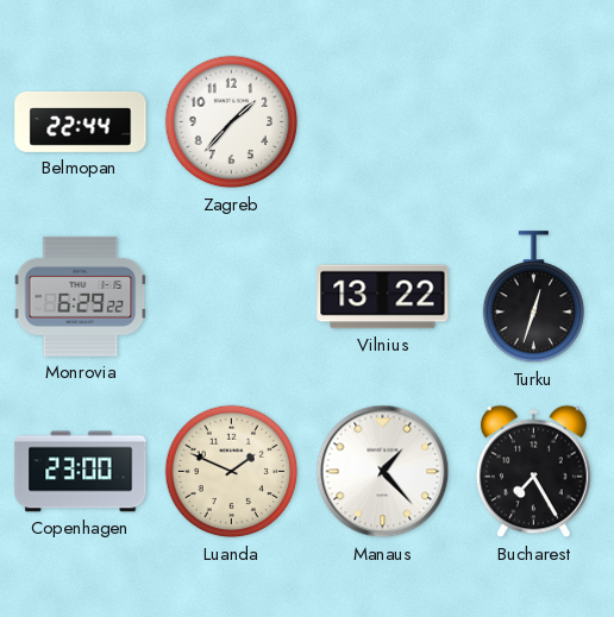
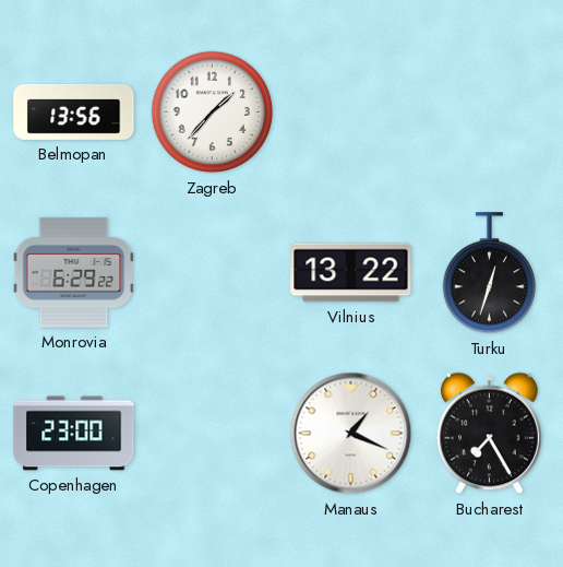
Belmopan: 22:44 -> 13:56 (74, 111)
Luanda: 1:49 -> none (232, 472)
Manaus: 1:23 -> 1:19 (351, 434)
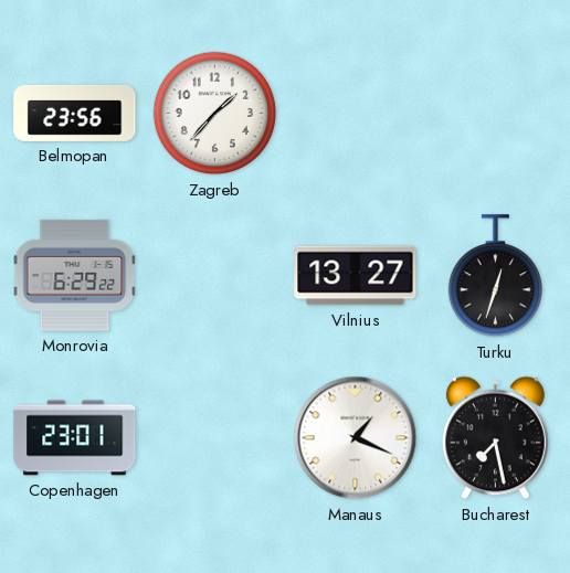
Belmopan: 13:56 -> 23:56 (75, 113)
Vilnius: 13:22 -> 13:27 (356, 276)
Copenhagen: 23:00 -> 23:01 (75, 438)
Bucharest: 7:25 -> 7:28 (496, 438)
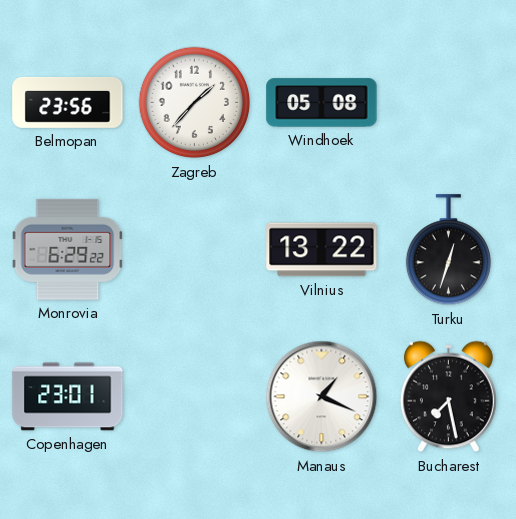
Windhoek: none -> 05:08 (322, 103)
Vilnius: 13:27 -> 13:22 (322, 250)
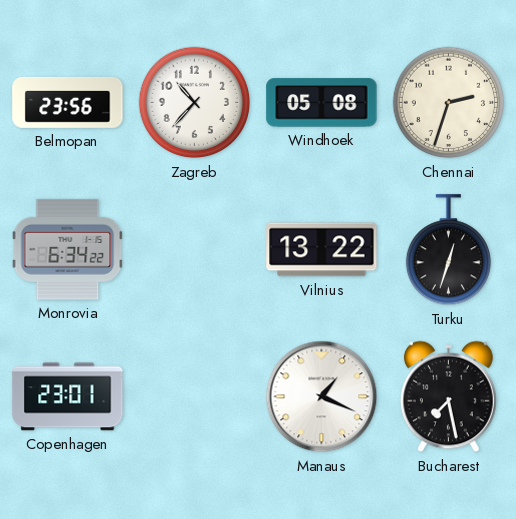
Zagreb: 1:37 -> 10:37 (195, 103)
Chennai: none -> 2:33 (449, 103)
Monrovia: 6:29 -> 6:34 (68, 249)
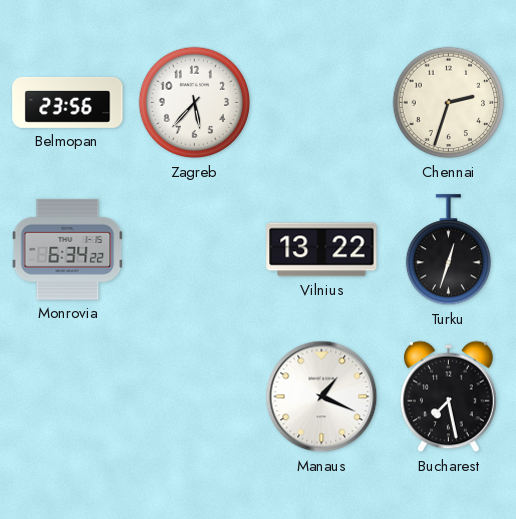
Zagreb: 10:37 -> 5:37 (195, 103)
Windhoek: 05:08 -> none (322, 103)
Copenhagen: 23:01 -> none (68, 397)
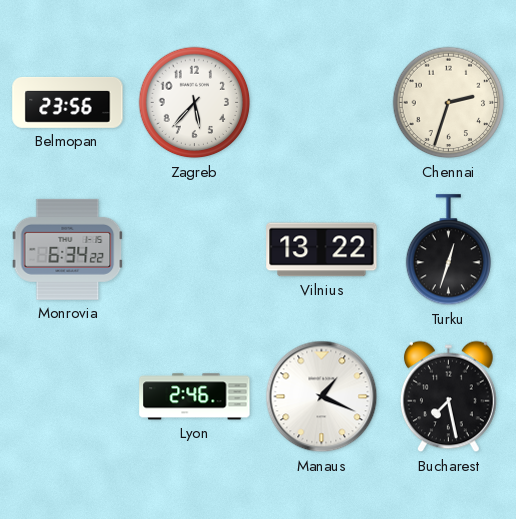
Lyon: none -> 2:46 (195, 397)
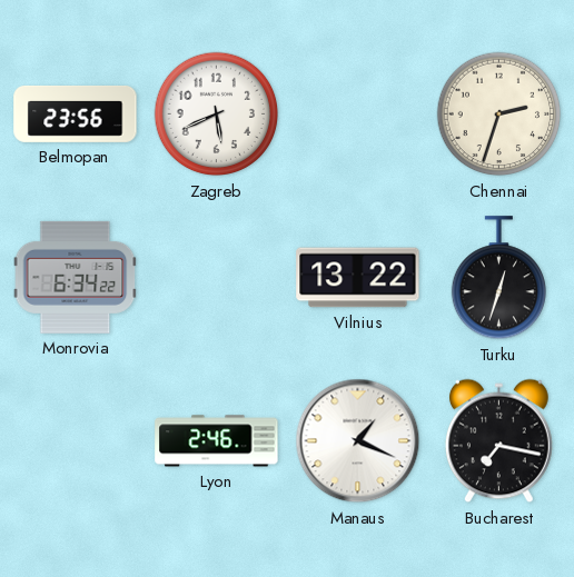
Zagreb: 5:37 -> 5:41 (217, 115)
Bucharest: 7:28 -> 7:17 (499, 441)
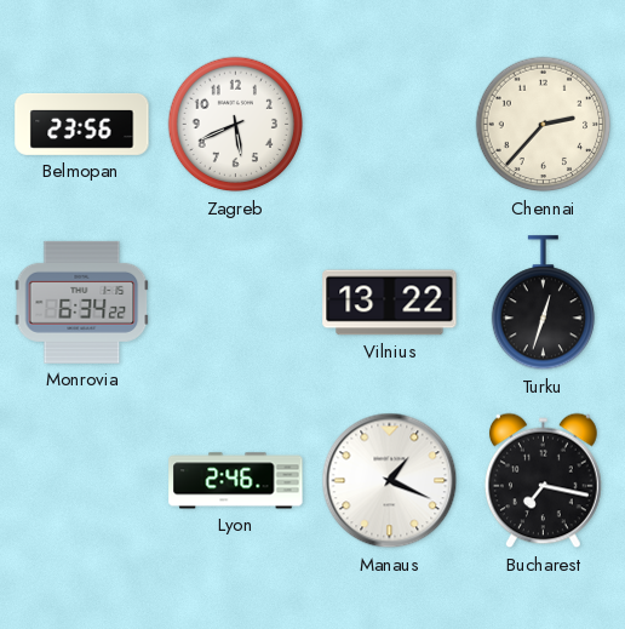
Chennai: 2:33 -> 2:37 (544, 125)
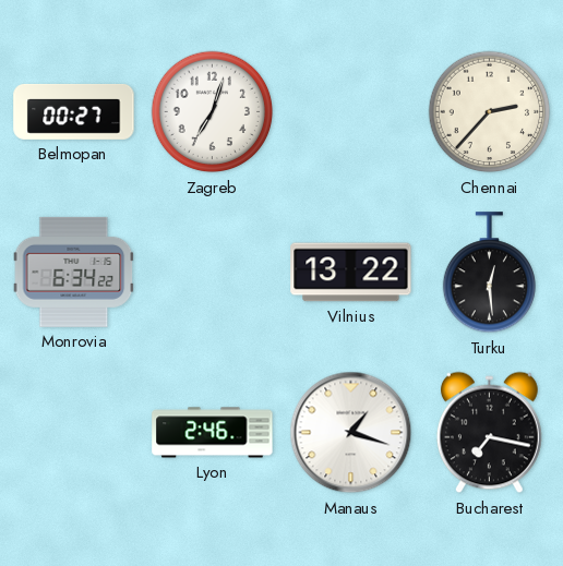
Belmopan: 23:56 -> 00:27 (74, 111)
Zagreb: 5:41 -> 7:03 (213, 112)
Turku: 12:33 -> 12:29 (489, 273)
Manaus: 1:19 -> 1:18 (351, 433)
